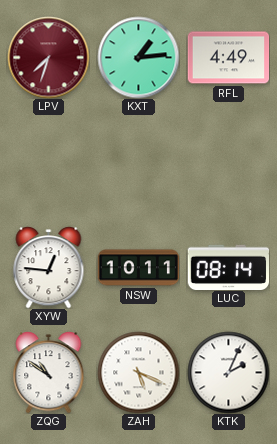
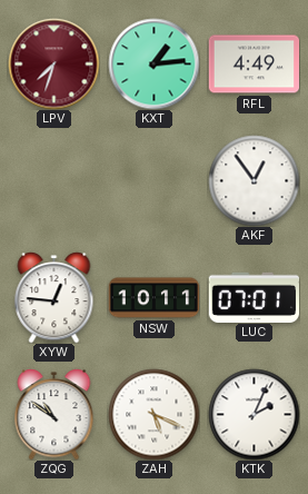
AKF: none -> 12:54 (254, 180)
LUC: 08:14 -> 07:01 (254, 297)
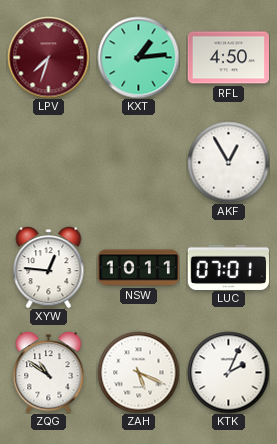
RFL: 4:49 -> 4:50 (228, 58)
AKF: 12:54 -> 12:55 (228, 162)
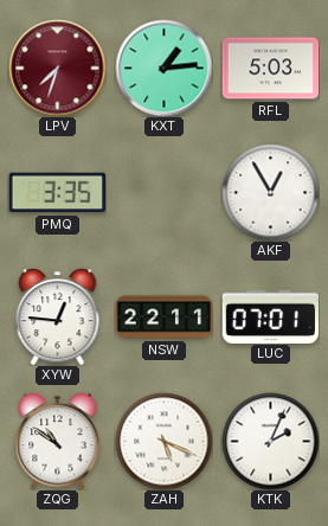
RFL: 4:50 -> 5:03 (270, 69)
PMQ: none -> 3:35 (57, 193)
NSW: 10:11 -> 22:11 (163, 317)
